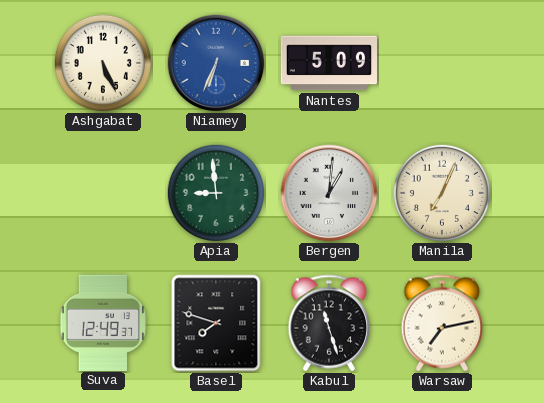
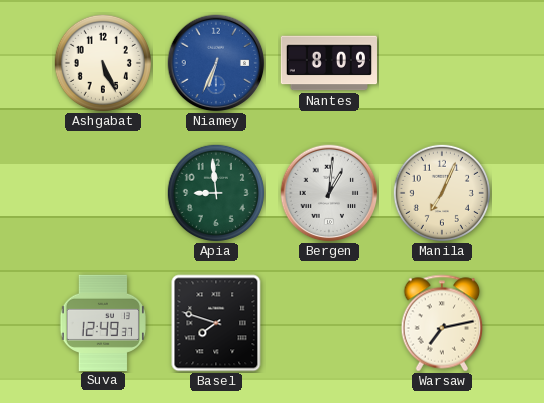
Nantes: 5:09 -> 8:09 (328, 63)
Kabul: 11:27 -> none (329, 323)
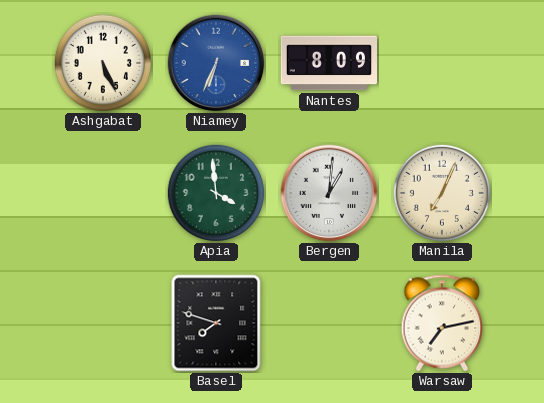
Apia: 8:59 -> 3:59 (216, 193)
Suva: 12:49 -> none (102, 322)
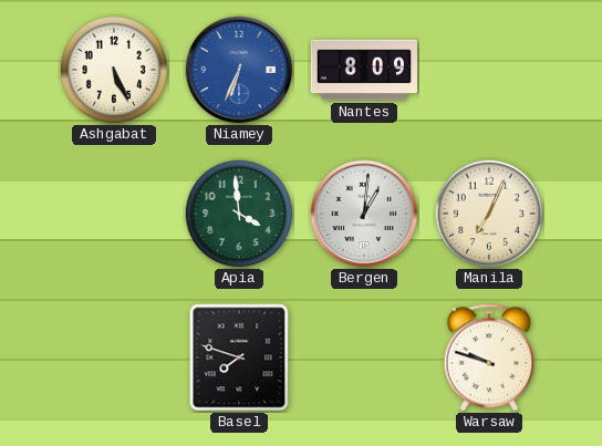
Warsaw: 7:13 -> 9:48 (489, 357)
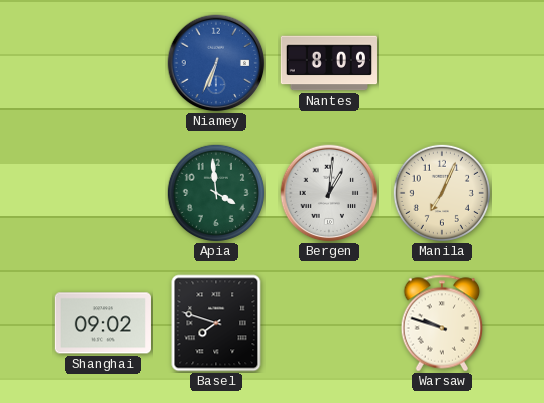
Ashgabat: 5:26 -> none (114, 70)
Shanghai: none -> 09:02 (103, 323)
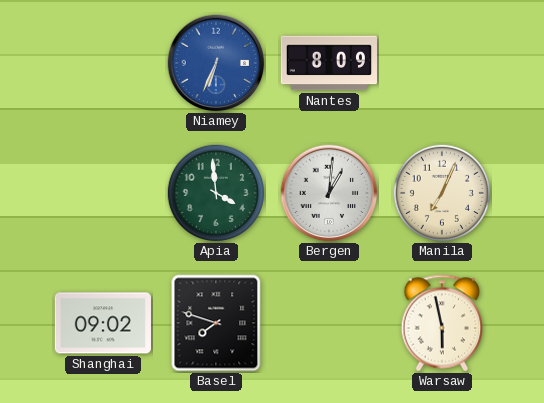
Warsaw: 9:48 -> 5:58 (442, 323)
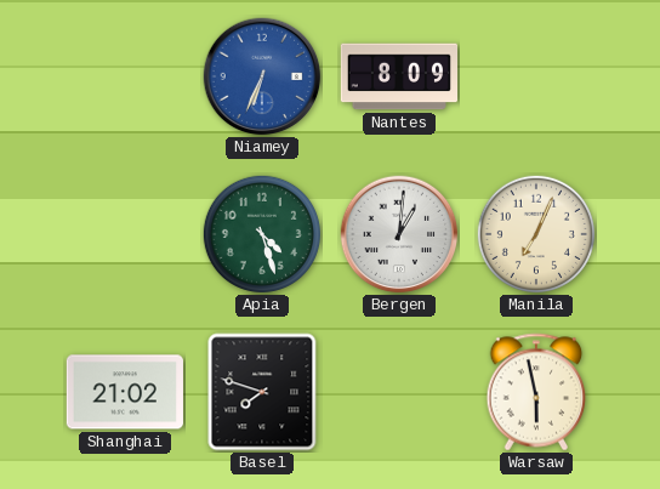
Apia: 3:59 -> 4:27 (262, 234)
Shanghai: 09:02 -> 21:02 (125, 392)
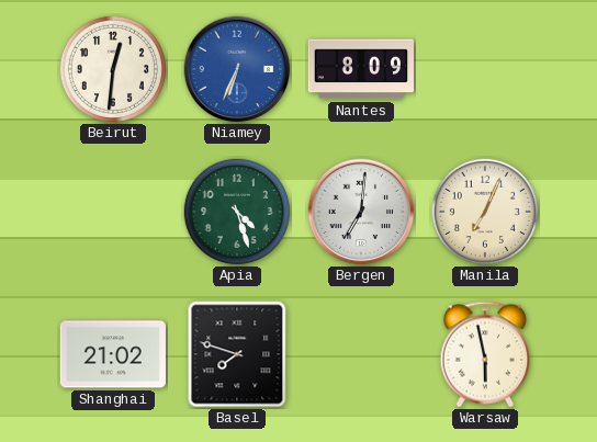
Beirut: none -> 12:31 (113, 69)
Bergen: 1:01 -> 7:01 (361, 212)
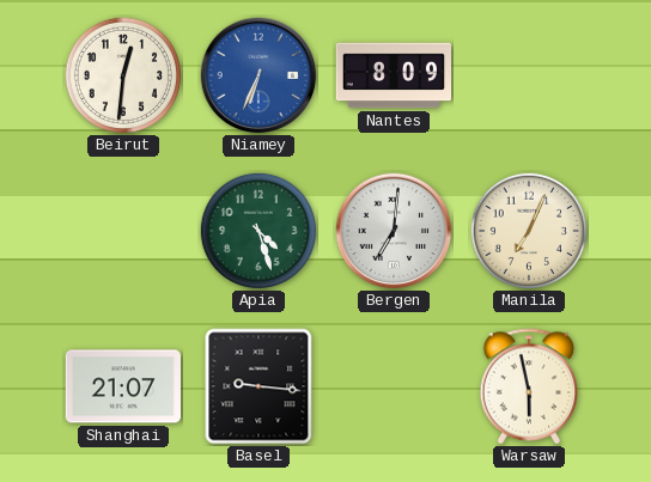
Shanghai: 21:02 -> 21:07 (123, 386)
Basel: 7:48 -> 9:16 (258, 386)
